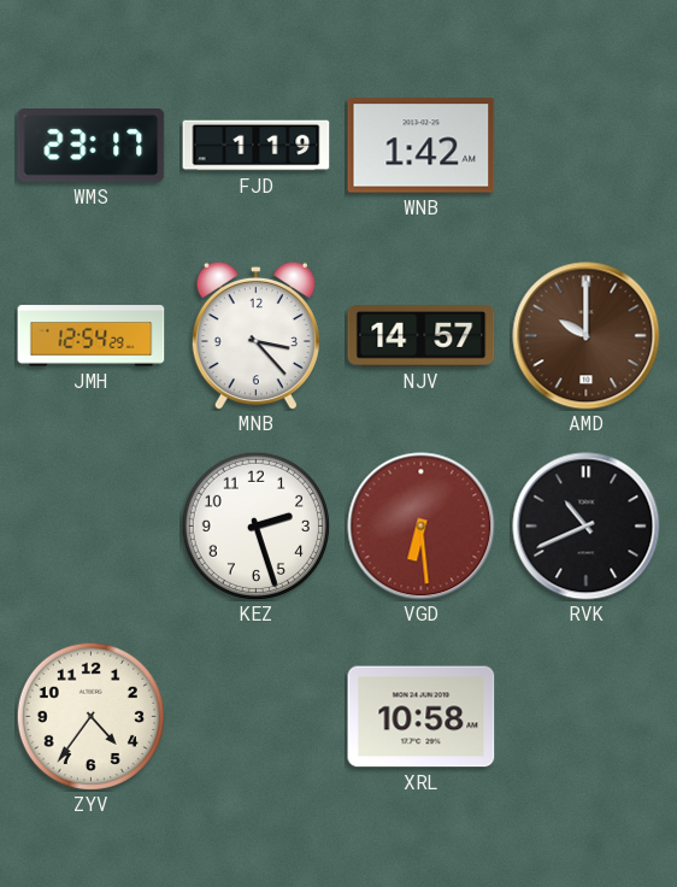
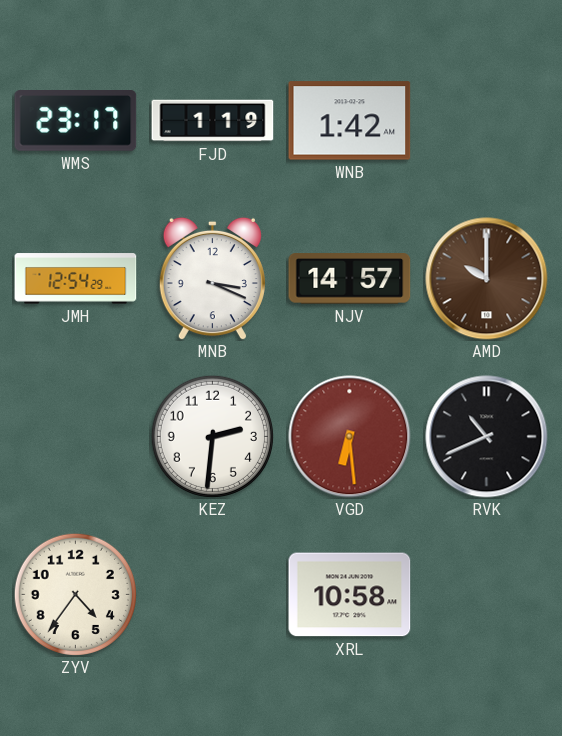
MNB: 3:23 -> 3:19 (212, 278)
KEZ: 2:27 -> 2:31 (212, 436)
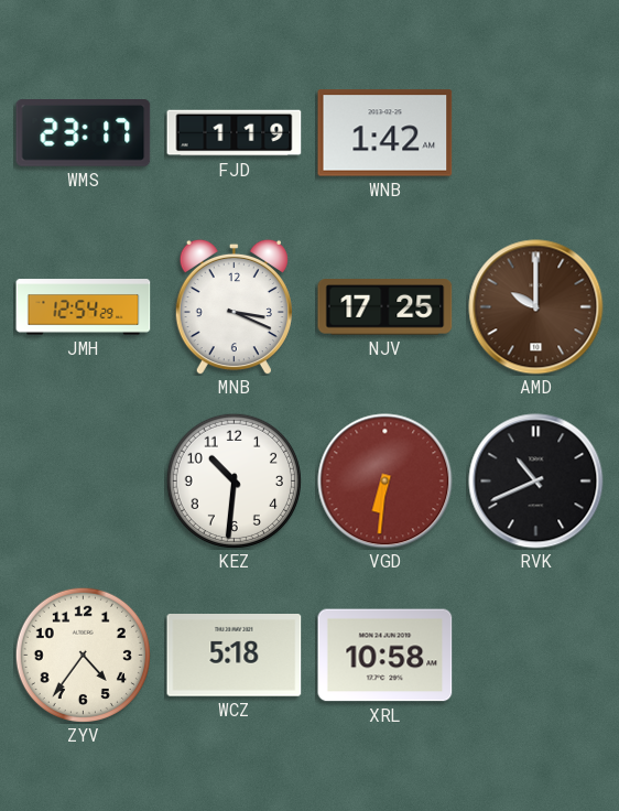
NJV: 14:57 -> 17:25 (385, 307)
KEZ: 2:31 -> 10:31 (234, 480)
VGD: 6:29 -> 6:31 (385, 482)
WCZ: none -> 5:18 (235, 656)
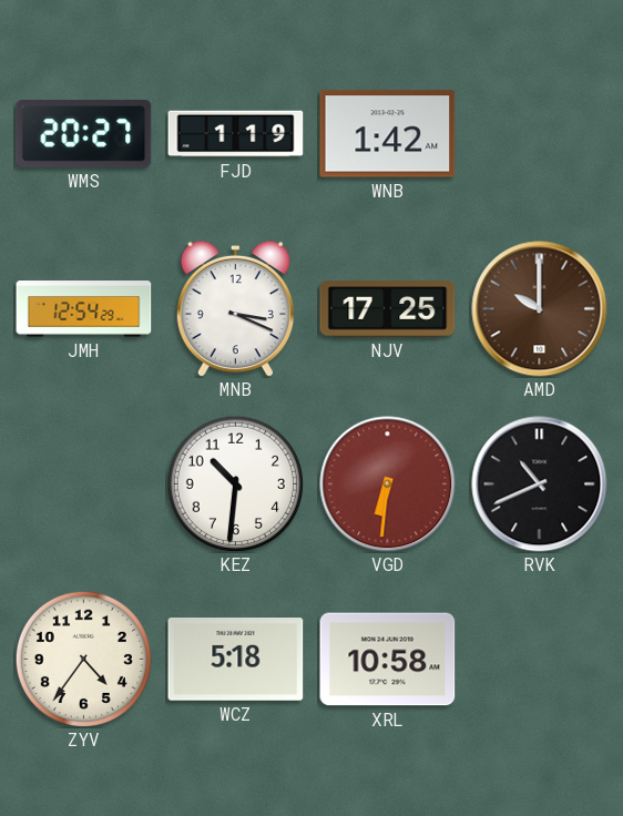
WMS: 23:17 -> 20:27 (84, 134)
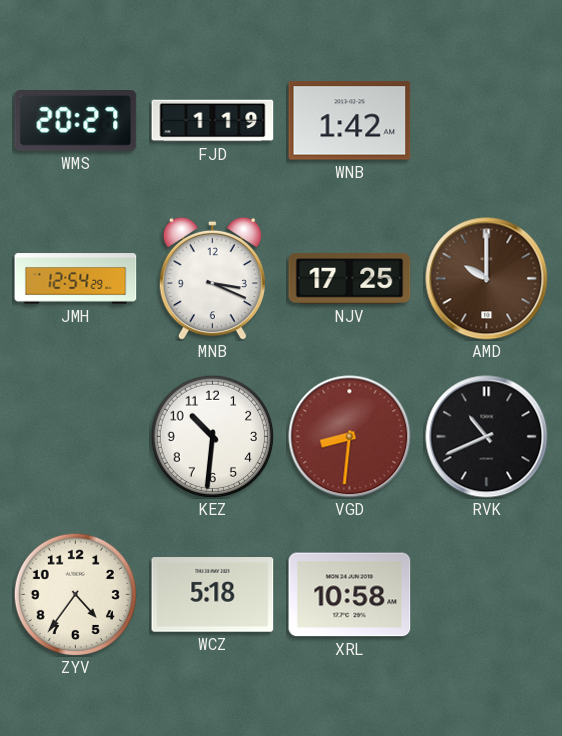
VGD: 6:31 -> 8:31 (350, 437)
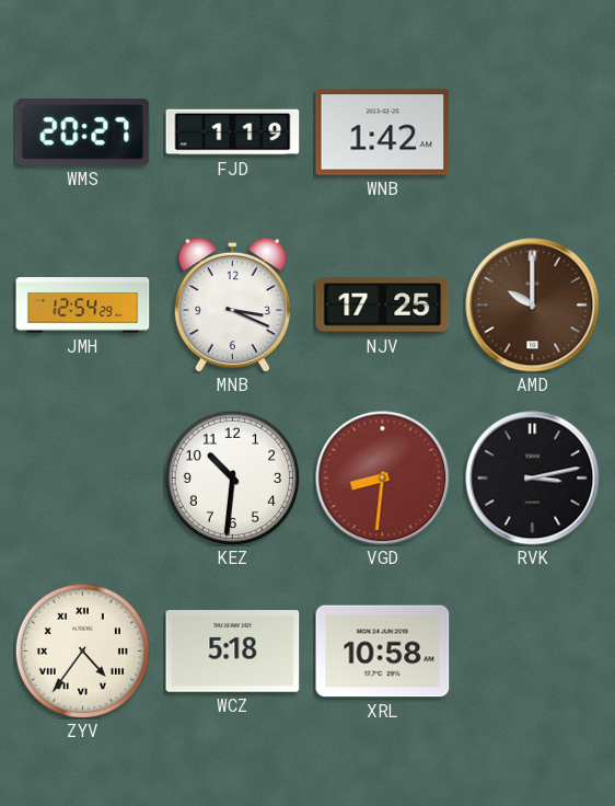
RVK: 10:41 -> 3:13 (533, 479)
ZYV numerals: Arabic -> Roman (82, 650)
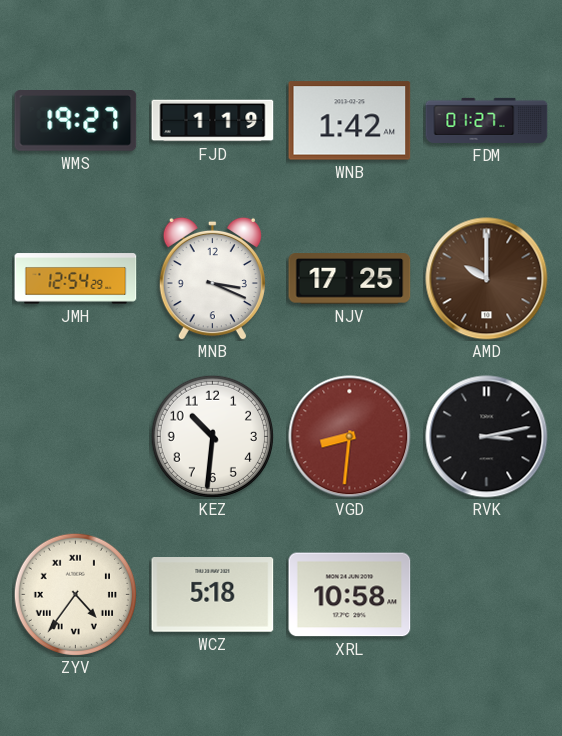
WMS: 20:27 -> 19:27 (76, 121)
FDM: none -> 01:27 (487, 120)
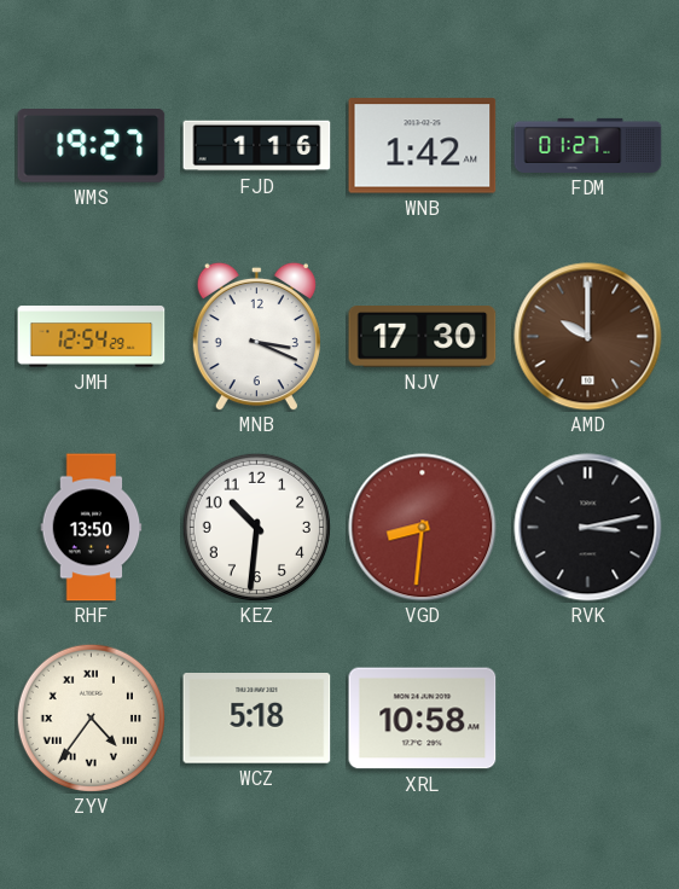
FJD: 1:19 -> 1:16 (257, 146)
NJV: 17:25 -> 17:30 (423, 337)
RHF: none -> 13:50 (92, 528)
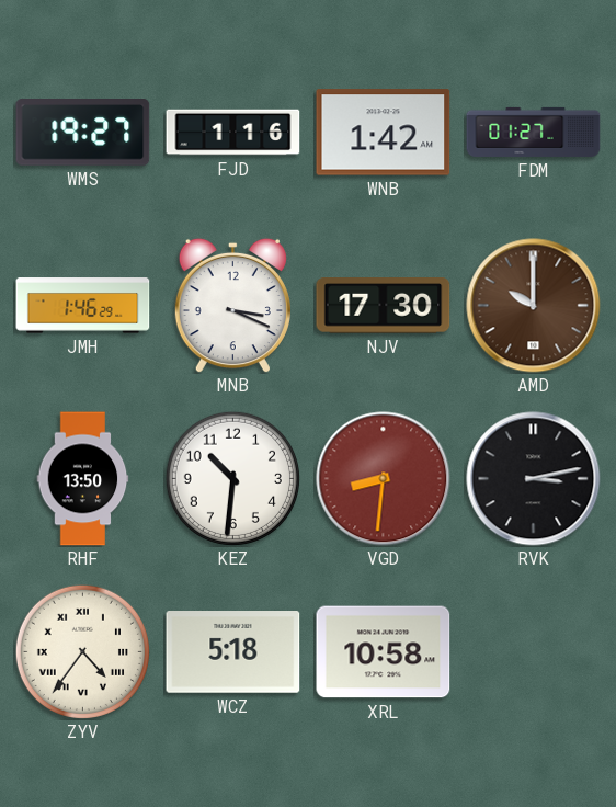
JMH: 12:54 -> 1:46 (83, 306)
